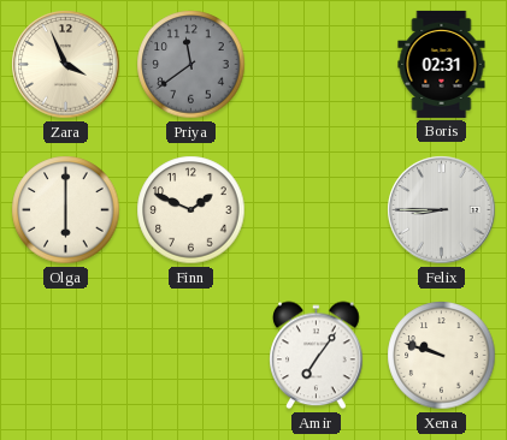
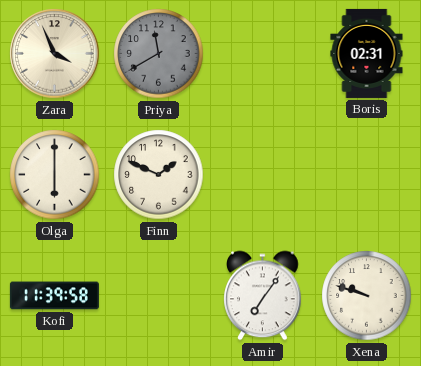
Priya: 11:39 -> 11:40 (159, 54)
Felix: 8:45 -> none (442, 210)
Kofi: none -> 11:39 (54, 296)
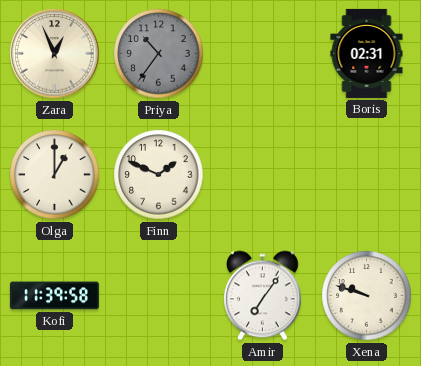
Zara: 3:56 -> 12:56 (55, 54)
Priya: 11:40 -> 10:36 (159, 54)
Olga: 6:00 -> 1:00 (55, 175)
